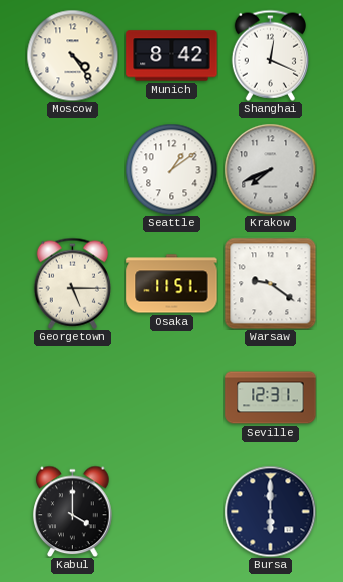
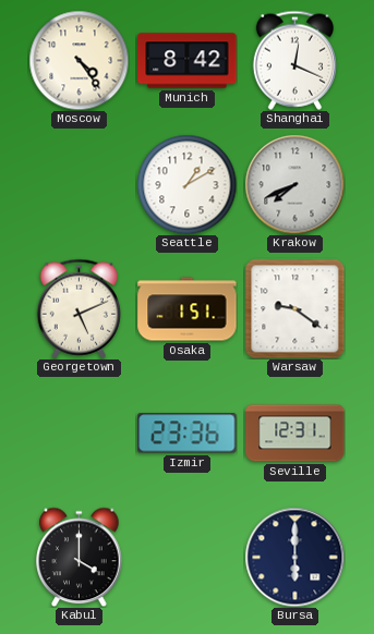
Seattle: 1:09 -> 1:10 (186, 184)
Georgetown: 5:15 -> 5:11 (79, 308)
Osaka: 11:51 -> 1:51 (188, 309)
Izmir: none -> 23:36 (188, 434)
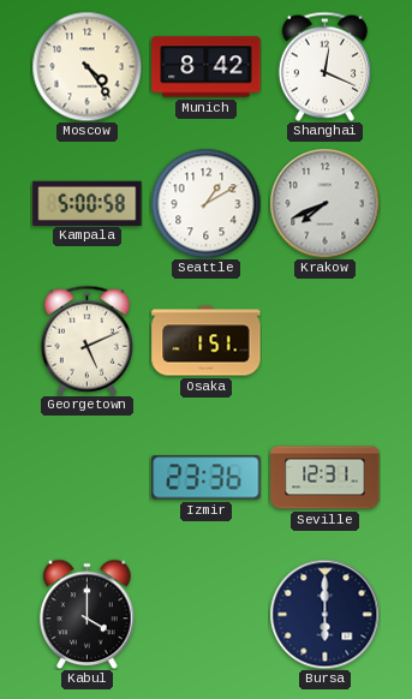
Kampala: none -> 5:00 (88, 203)
Warsaw: 9:21 -> none (294, 308)
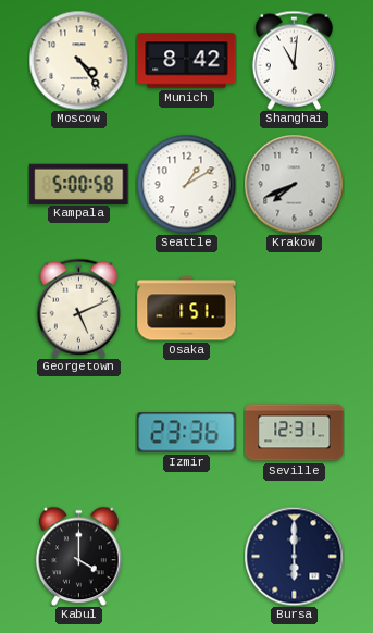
Shanghai: 12:19 -> 11:01 (294, 60)
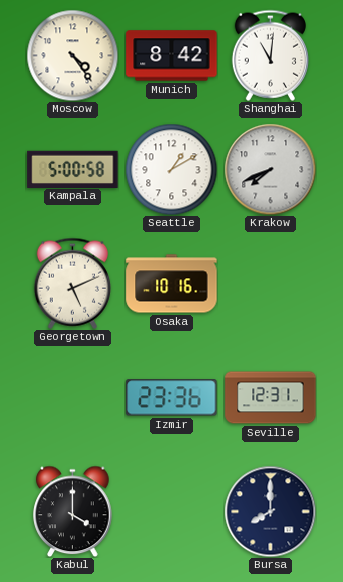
Osaka: 1:51 -> 10:16 (172, 284)
Bursa: 6:00 -> 8:00 (270, 511)
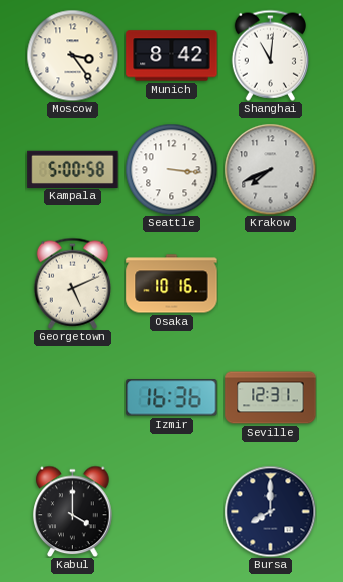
Moscow: 4:24 -> 3:24 (72, 55)
Seattle: 1:10 -> 3:16 (171, 169)
Izmir: 23:36 -> 16:36 (172, 398)
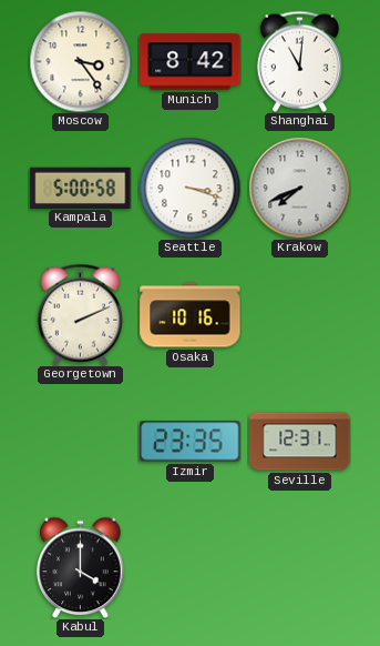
Seattle: 3:16 -> 3:18 (189, 188)
Georgetown: 5:11 -> 2:11 (80, 314)
Izmir: 16:36 -> 23:35 (191, 442)
Bursa: 8:00 -> none (270, 511)
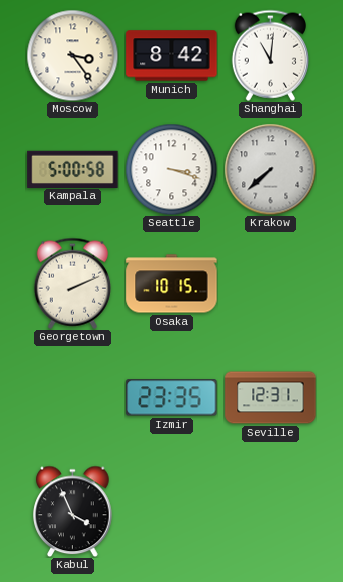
Krakow: 7:41 -> 7:38 (270, 169)
Osaka: 10:16 -> 10:15 (172, 284)
Kabul: 4:00 -> 3:56 (73, 511)
